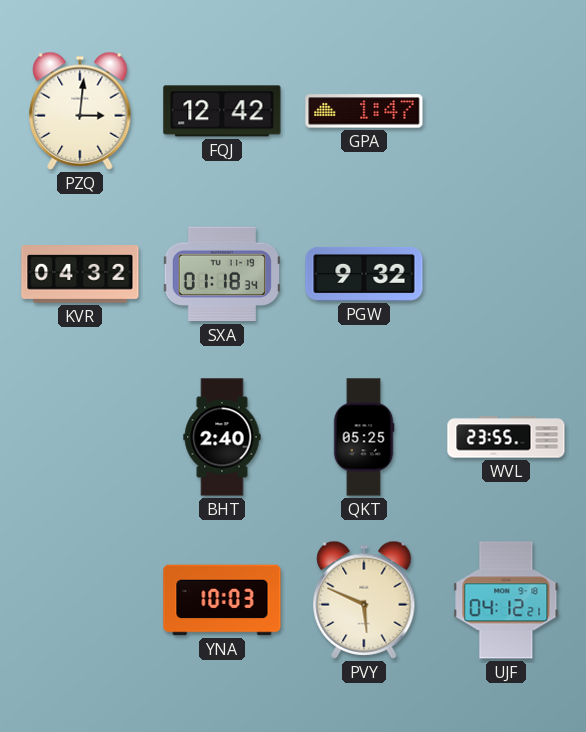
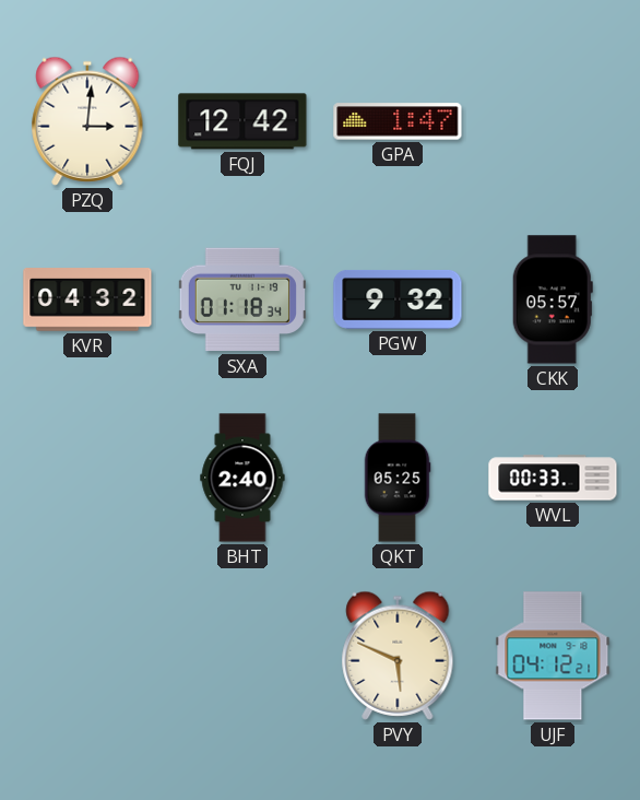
CKK: none -> 05:57 (553, 299)
WVL: 23:55 -> 00:33 (553, 478)
YNA: 10:03 -> none (222, 600)
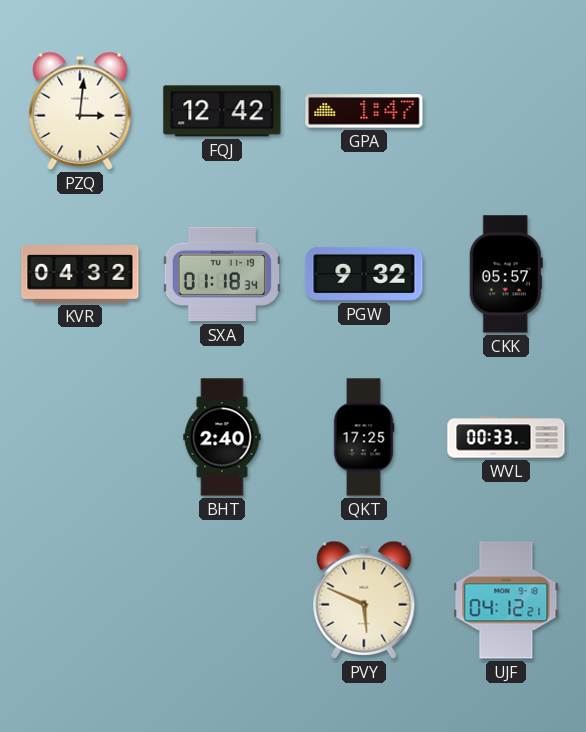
QKT: 05:25 -> 17:25 (364, 437)
